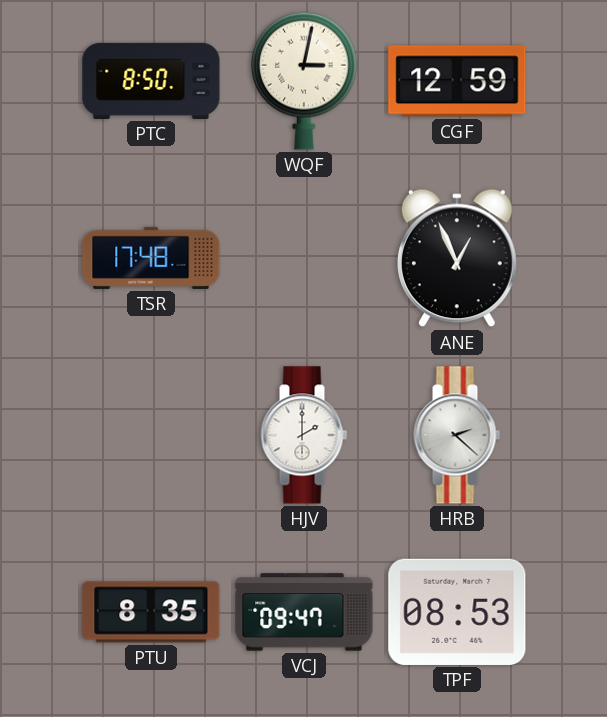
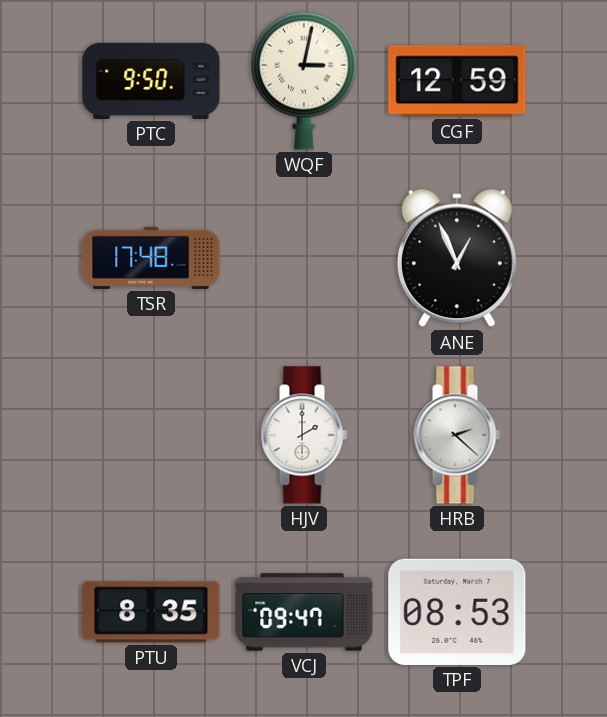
PTC: 8:50 -> 9:50 (151, 81)
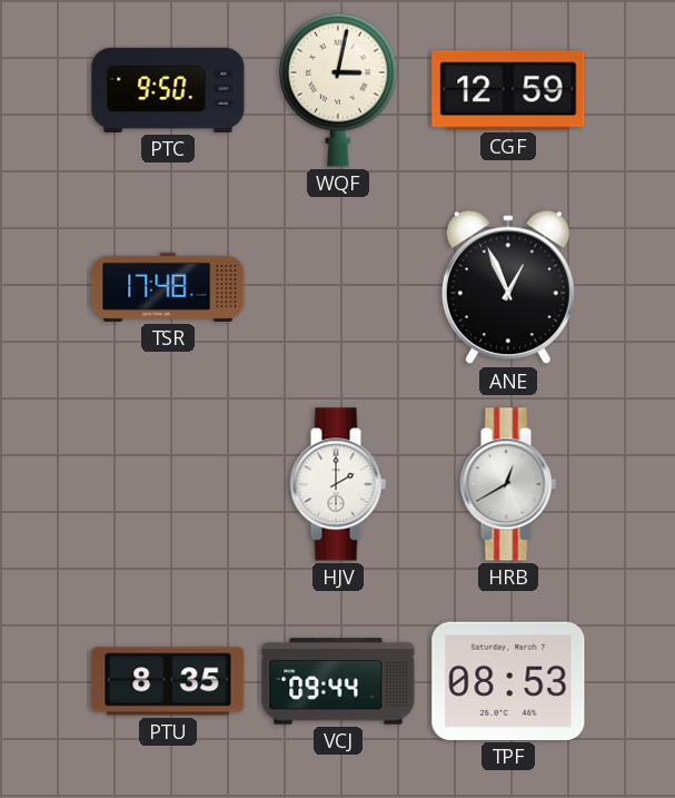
HRB: 2:22 -> 12:40 (508, 484)
VCJ: 09:47 -> 09:44 (338, 681)
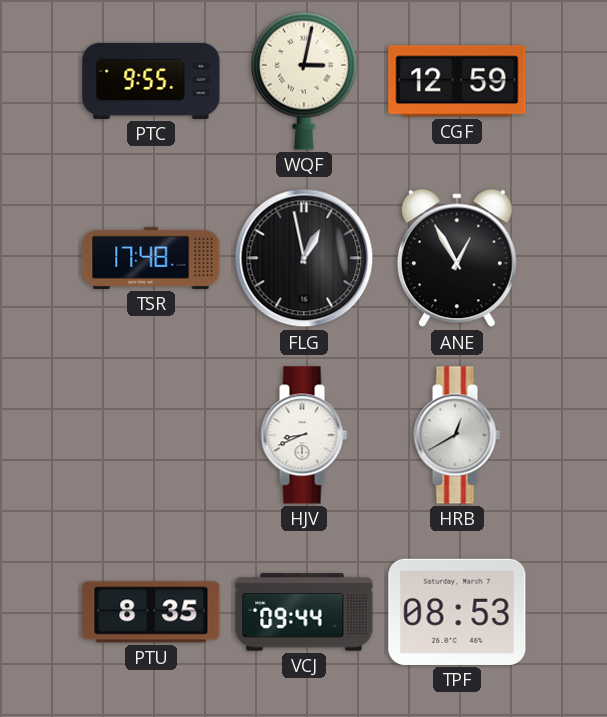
PTC: 9:50 -> 9:55 (151, 81)
FLG: none -> 12:58 (304, 258)
ANE: 12:56 -> 12:55 (457, 258)
HJV: 2:00 -> 8:41 (304, 435)
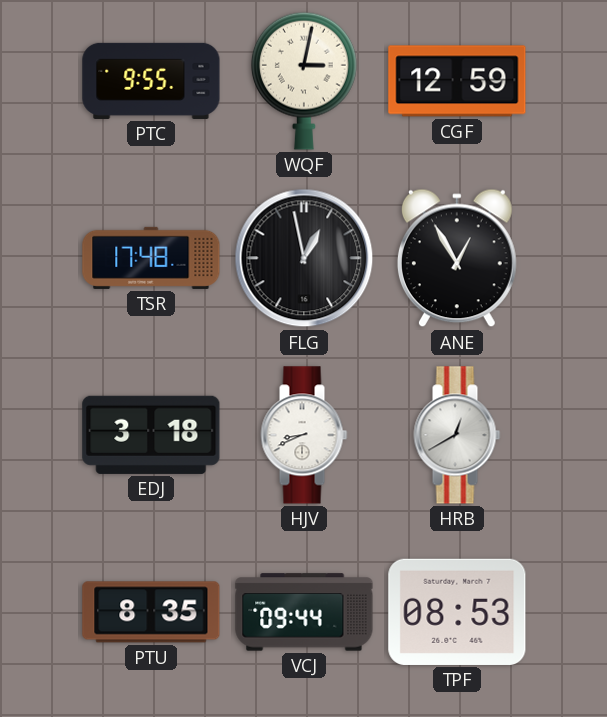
EDJ: none -> 3:18 (151, 435)
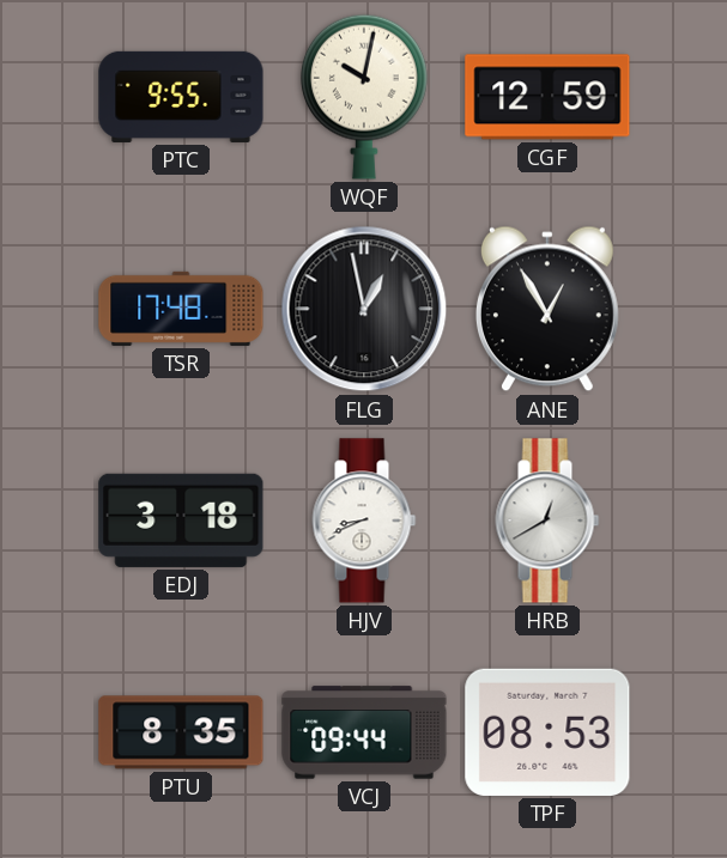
WQF: 3:02 -> 10:02 (364, 97)
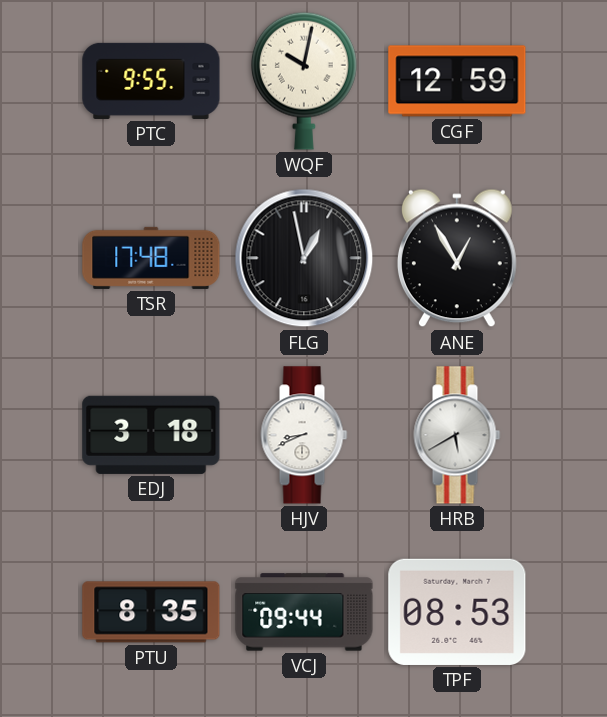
HRB: 12:40 -> 5:40 (457, 435)
